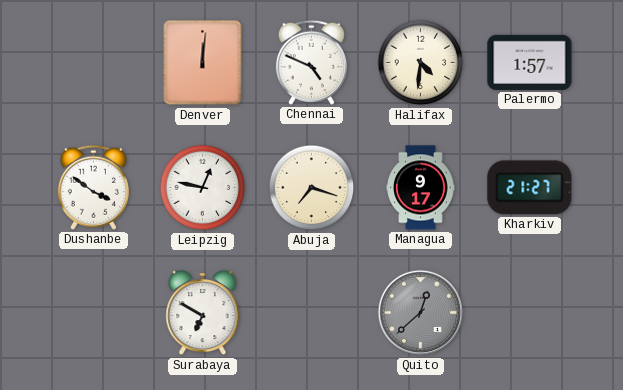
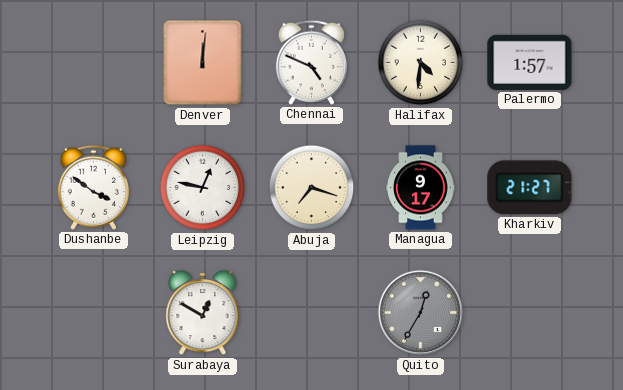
Surabaya: 6:50 -> 12:50 (203, 314)
Quito: 12:38 -> 12:35 (421, 313)
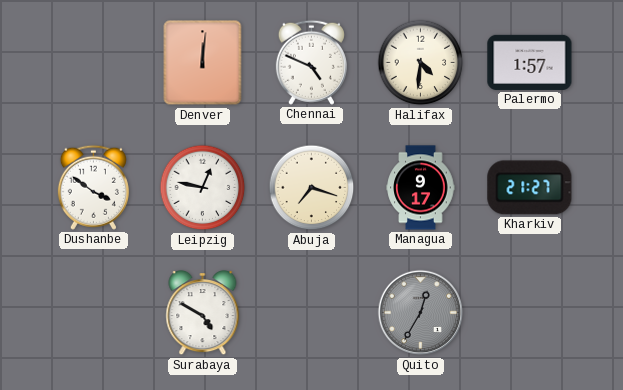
Surabaya: 12:50 -> 4:50 (203, 314)
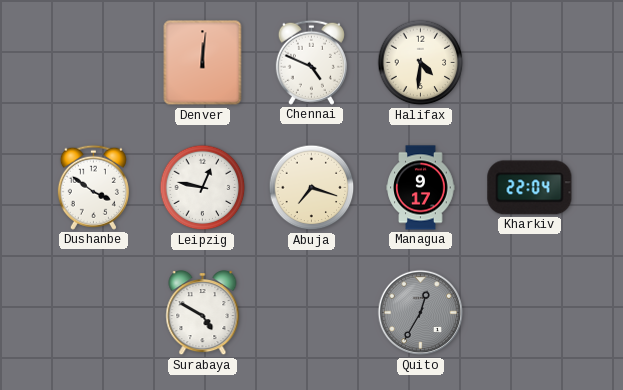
Palermo: 1:57 -> none (530, 62)
Kharkiv: 21:27 -> 22:04 (530, 188)
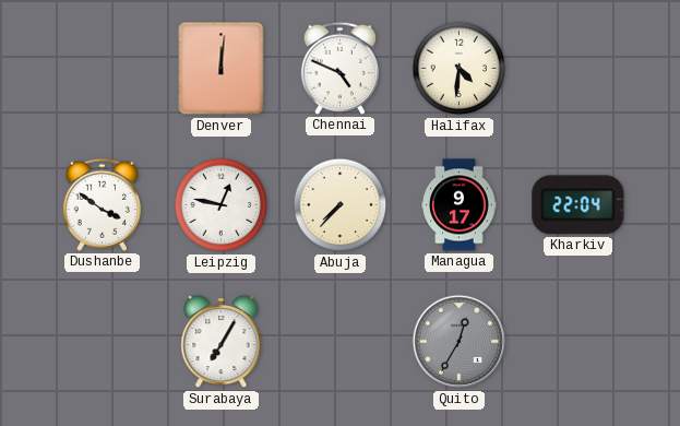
Abuja: 7:18 -> 7:37 (341, 205)
Surabaya: 4:50 -> 7:05 (222, 343)
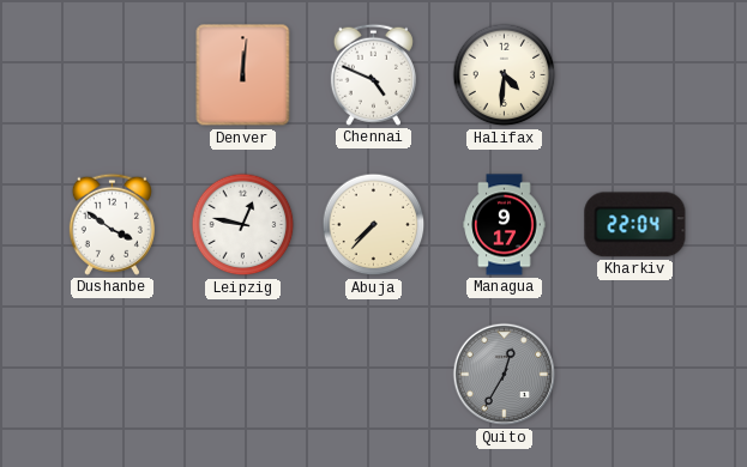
Surabaya: 7:05 -> none (222, 343)
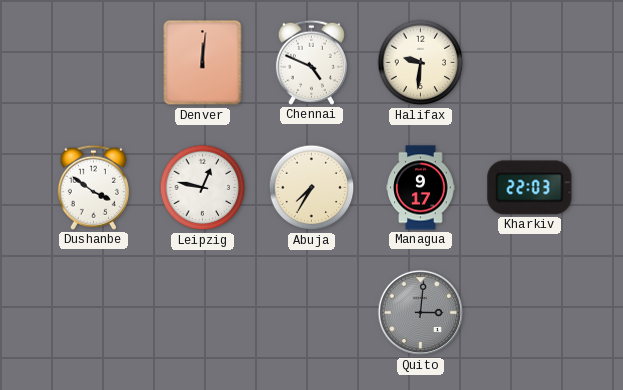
Halifax: 4:31 -> 9:31 (421, 63)
Abuja: 7:37 -> 7:35 (312, 188)
Kharkiv: 22:04 -> 22:03 (530, 188)
Quito: 12:35 -> 3:01 (421, 313)
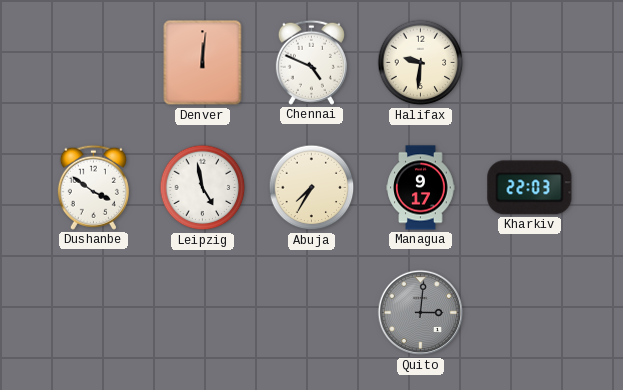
Leipzig: 12:47 -> 4:58 (203, 188)
